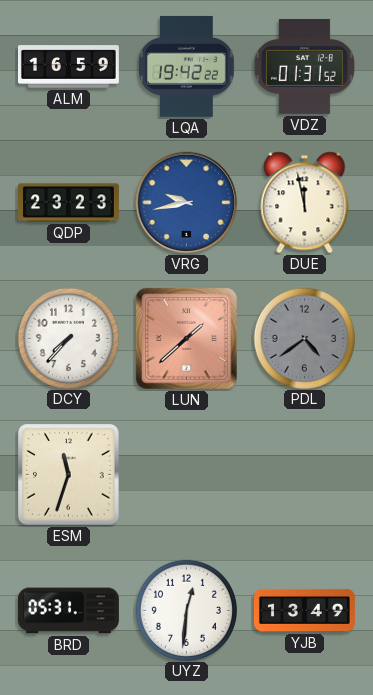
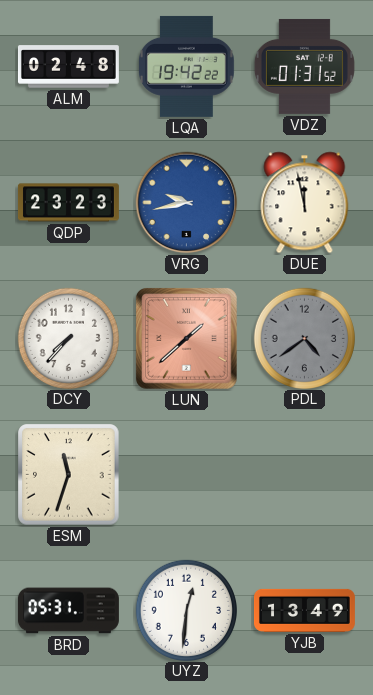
ALM: 16:59 -> 02:48 (68, 67)
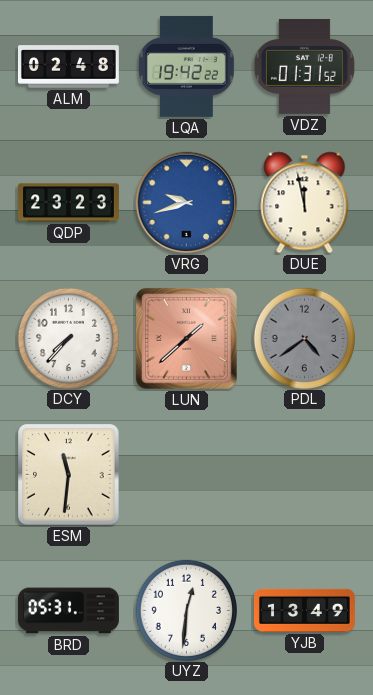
VRG: 9:43 -> 9:42 (187, 203)
ESM: 11:33 -> 11:31 (69, 475)
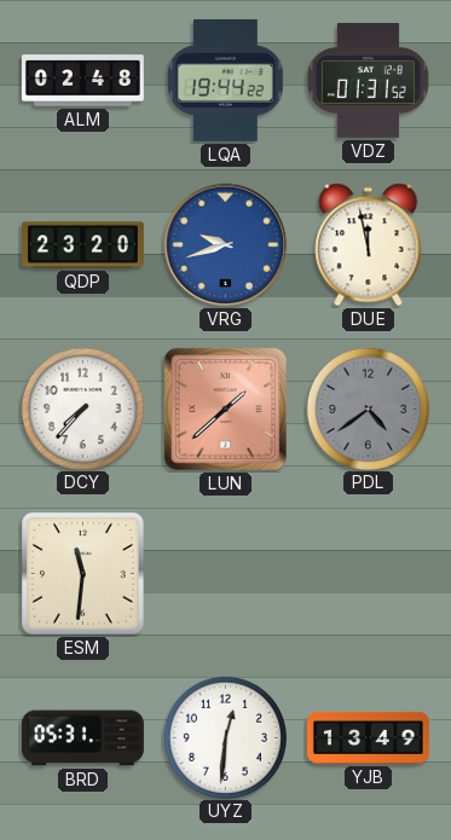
LQA: 19:42 -> 19:44 (226, 80)
QDP: 23:23 -> 23:20 (82, 245)
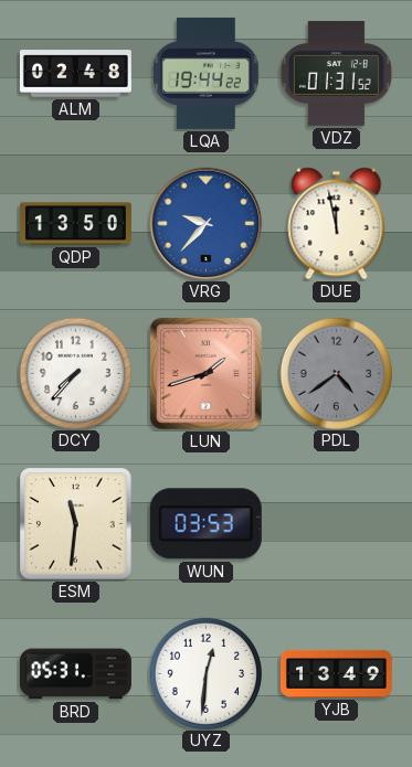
QDP: 23:20 -> 13:50 (75, 224)
VRG: 9:42 -> 9:37 (207, 224)
LUN: 1:38 -> 1:42 (207, 374)
WUN: none -> 03:53 (205, 524)
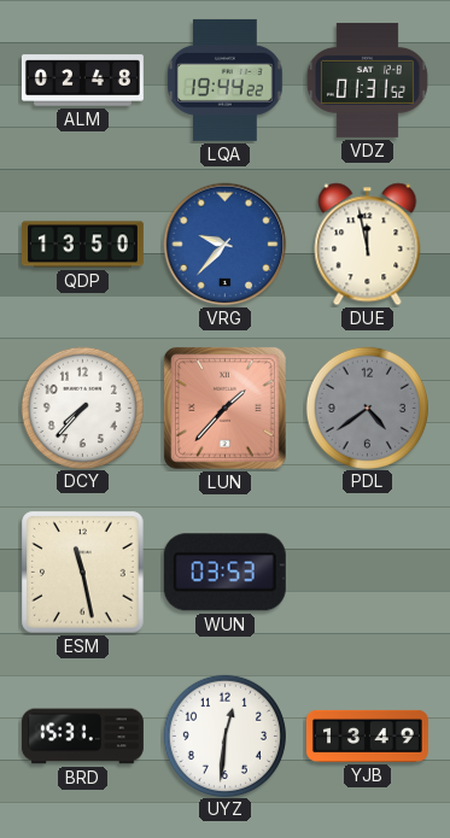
LUN: 1:42 -> 1:37 (226, 409)
ESM: 11:31 -> 11:28 (83, 573)
BRD: 05:31 -> 15:31 (82, 737)
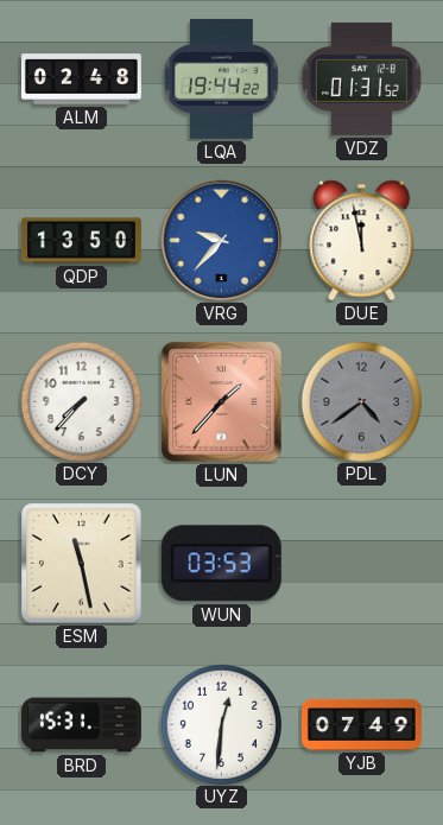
YJB: 13:49 -> 07:49 (361, 724)
